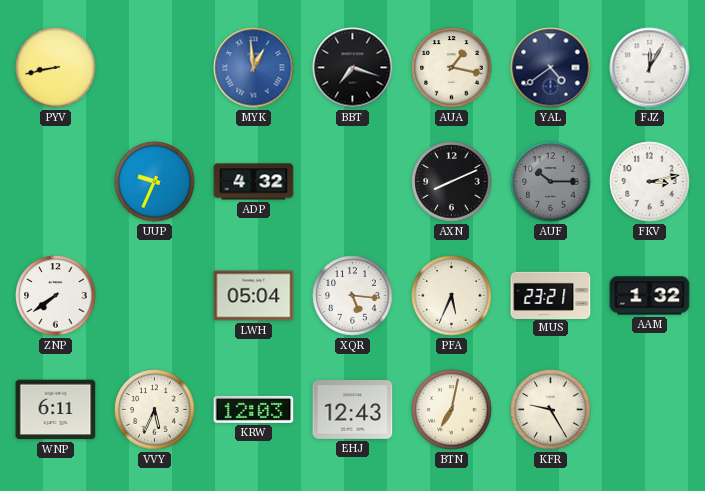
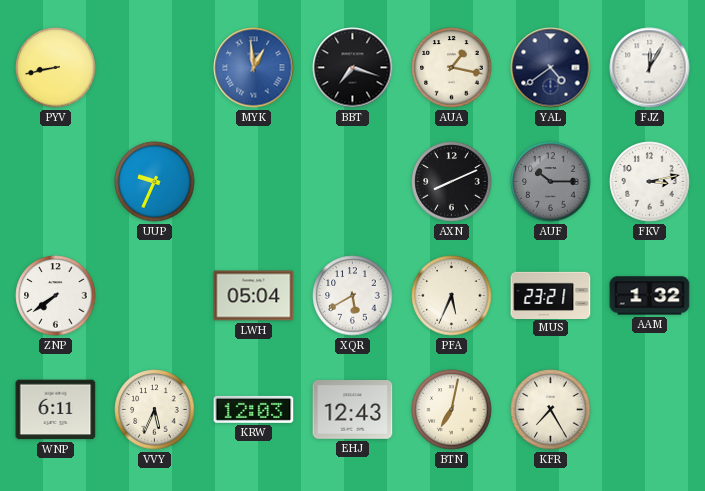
ADP: 4:32 -> none (254, 182)
XQR: 5:16 -> 5:40 (353, 296)
KFR: 9:25 -> 7:25 (551, 410)
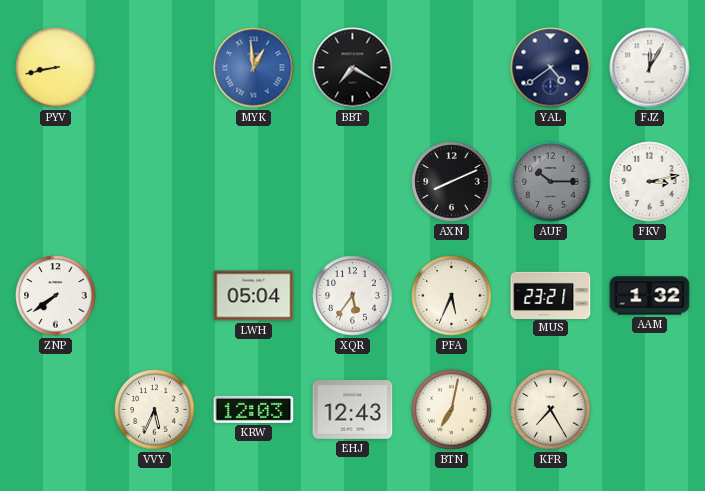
BBT: 7:18 -> 7:20 (353, 68)
AUA: 1:17 -> none (452, 68)
UUP: 9:34 -> none (155, 182)
XQR: 5:40 -> 5:36 (353, 296)
WNP: 6:11 -> none (56, 410)
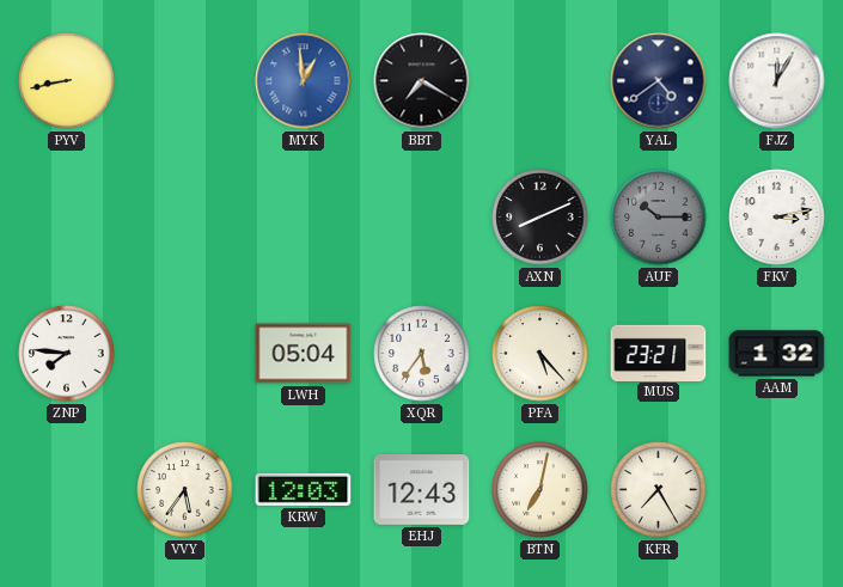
ZNP: 7:39 -> 7:46 (67, 354)
PFA: 5:34 -> 5:23 (540, 354)
VVY: 5:34 -> 5:36 (185, 490)
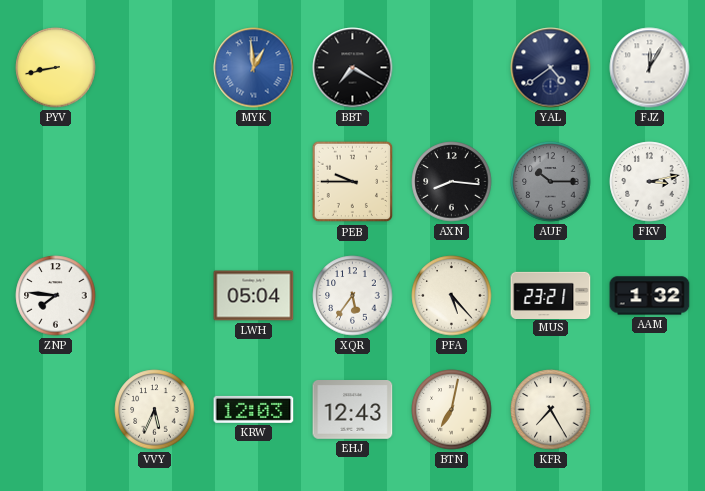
PEB: none -> 9:45 (353, 182)
AXN: 8:11 -> 8:16 (452, 182)
VVY: 5:36 -> 5:34 (155, 410)
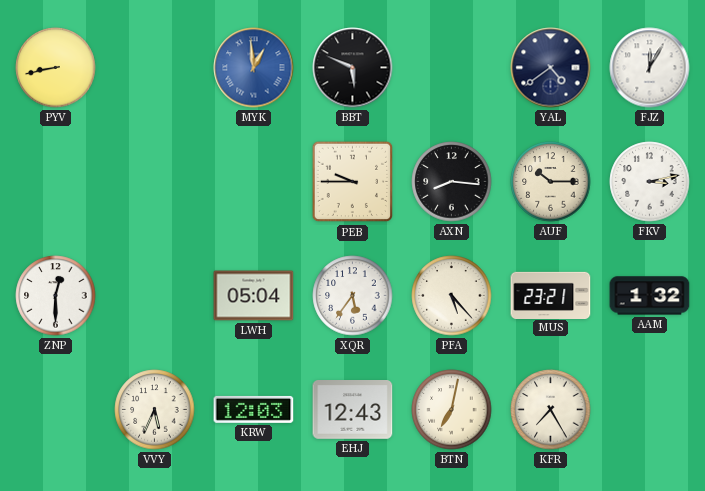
BBT: 7:20 -> 5:49 (353, 68)
AUF dial: grey -> cream (551, 182)
ZNP: 7:46 -> 12:30 (56, 296)
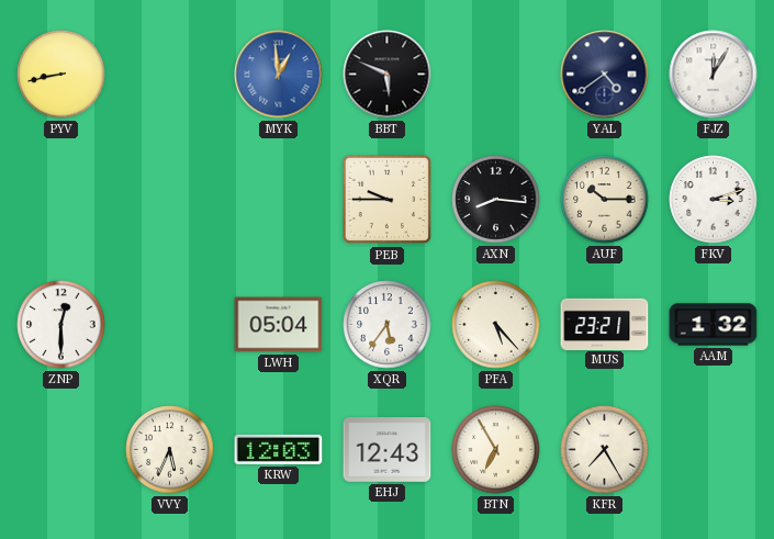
FKV: 3:13 -> 3:12 (714, 200)
BTN: 7:02 -> 6:55 (496, 450)
